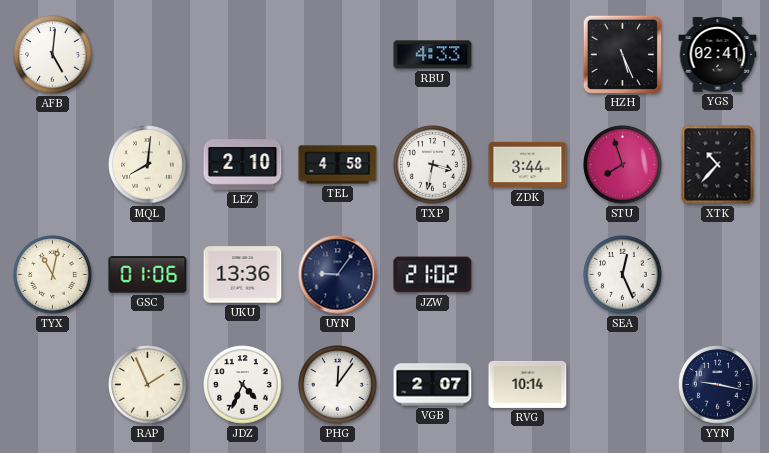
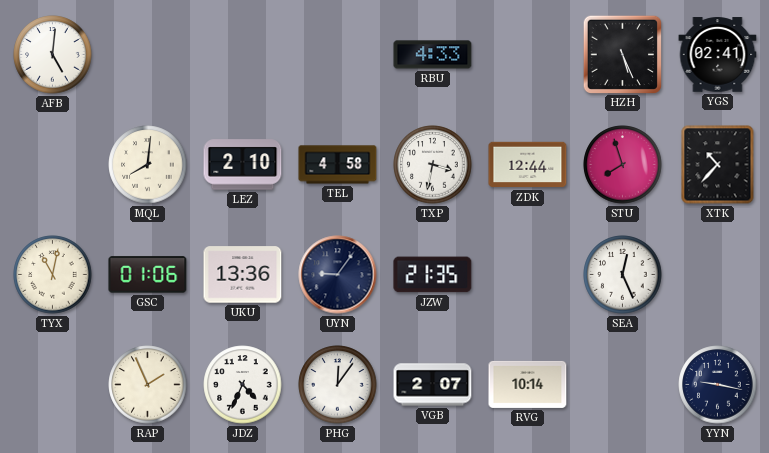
ZDK: 3:44 -> 12:44 (528, 165)
JZW: 21:02 -> 21:35 (433, 275)
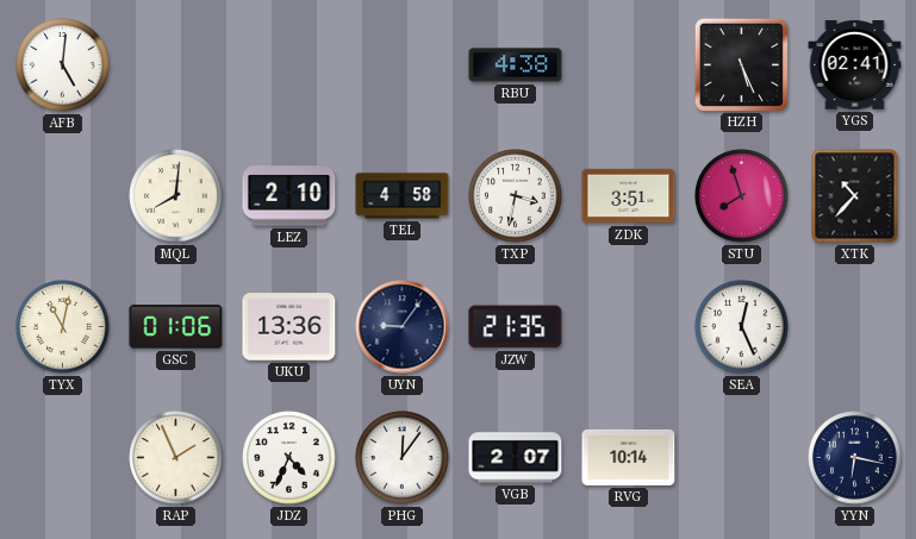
RBU: 4:33 -> 4:38 (516, 65)
ZDK: 12:44 -> 3:51 (629, 196)
YYN: 9:17 -> 6:17 (855, 458)
